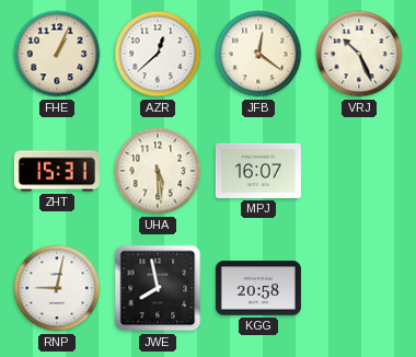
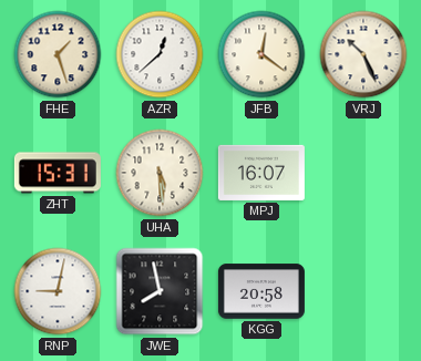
FHE: 1:04 -> 1:27 (58, 54)
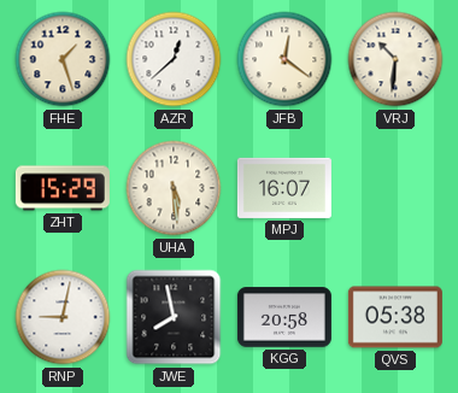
VRJ: 10:26 -> 10:31 (395, 59)
ZHT: 15:31 -> 15:29 (63, 188)
QVS: none -> 05:38 (395, 317)
